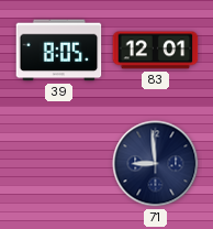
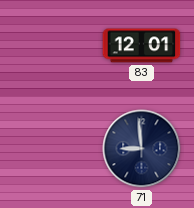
39: 8:05 -> none (59, 51)
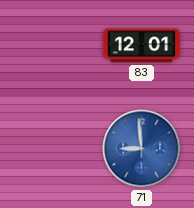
71 dial: navy -> blue (142, 149)
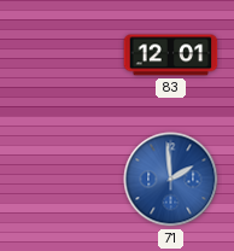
71: 8:59 -> 1:59 (171, 180)
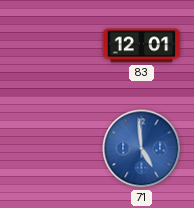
71: 1:59 -> 4:59 (142, 149)
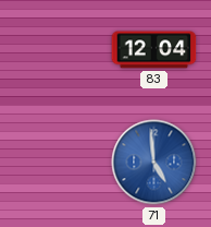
83: 12:01 -> 12:04 (154, 50)
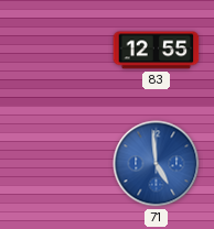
83: 12:04 -> 12:55 (157, 51)
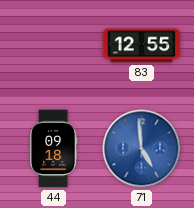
44: none -> 09:18 (54, 149)
